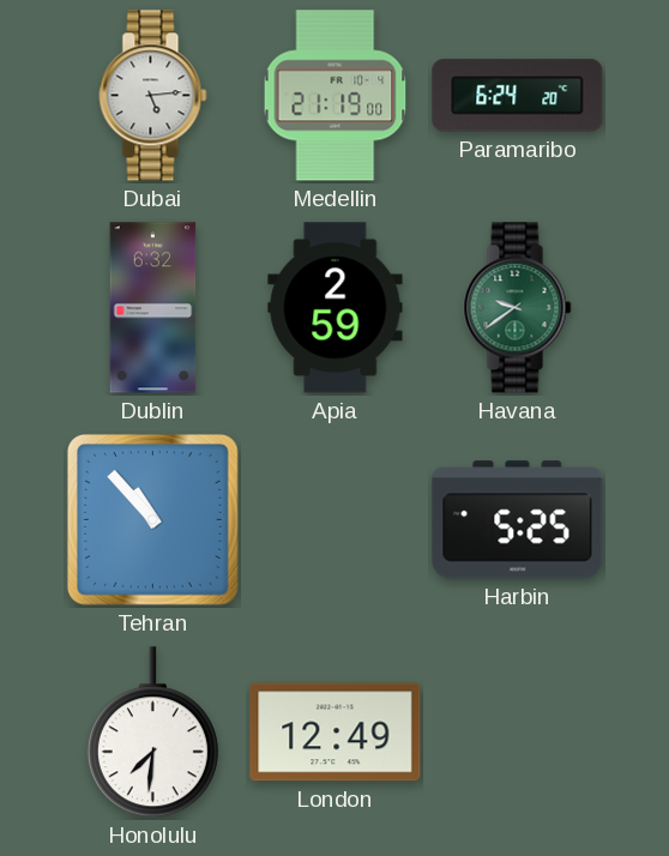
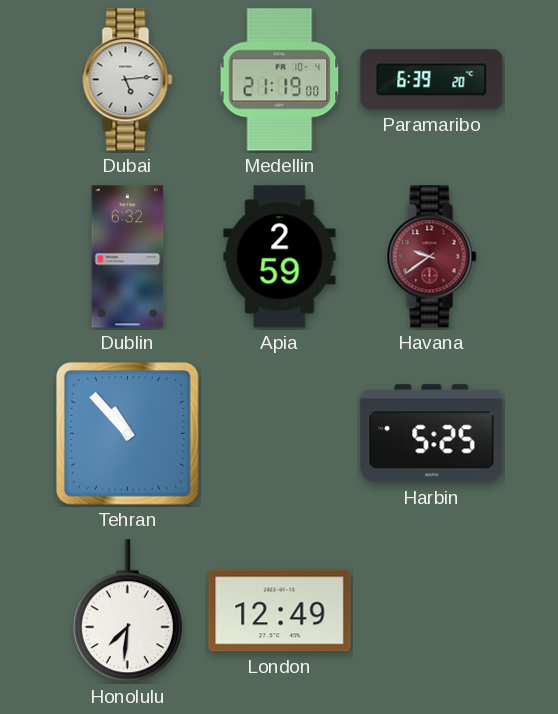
Paramaribo: 6:24 -> 6:39 (432, 80)
Havana dial: green -> burgundy (432, 257)
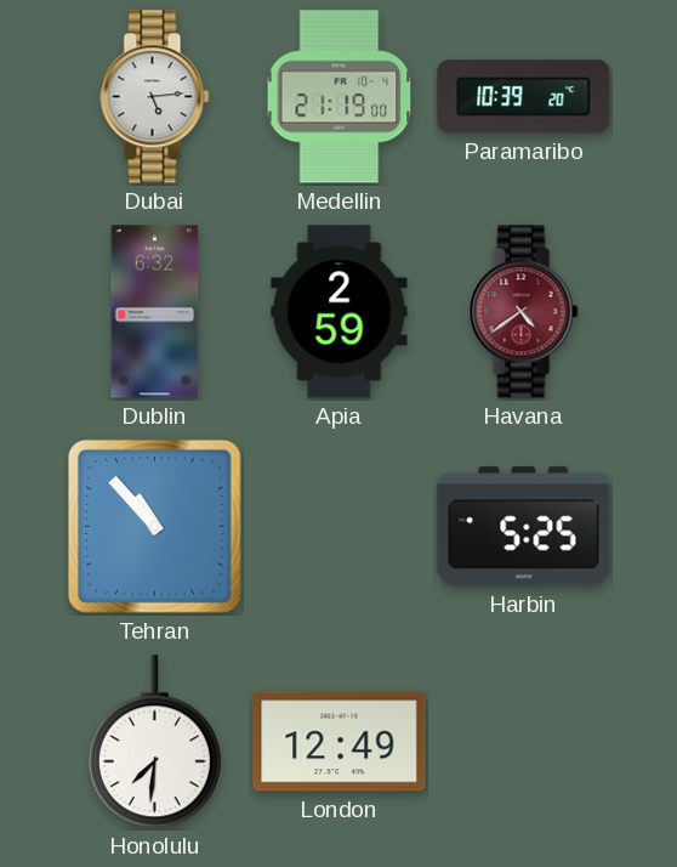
Paramaribo: 6:39 -> 10:39 (524, 97)
Havana: 9:39 -> 4:39 (524, 312)
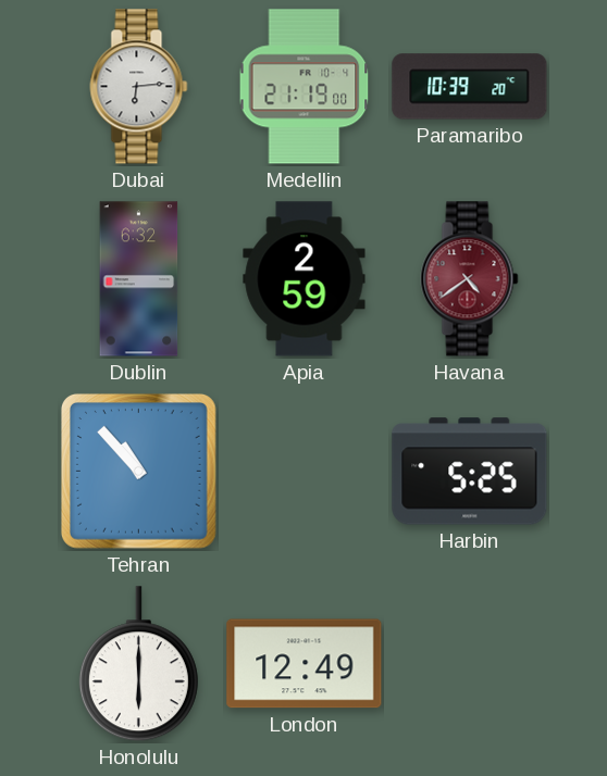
Dubai: 5:14 -> 6:14 (139, 87)
Honolulu: 7:31 -> 6:00 (138, 664)
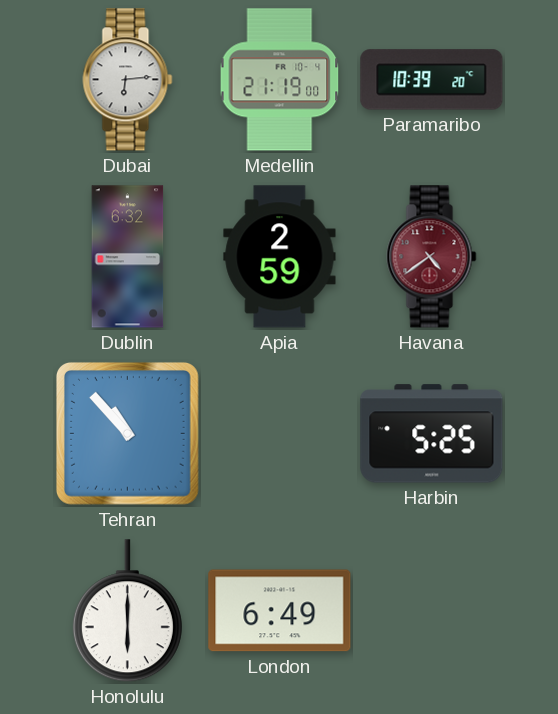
London: 12:49 -> 6:49 (280, 611)
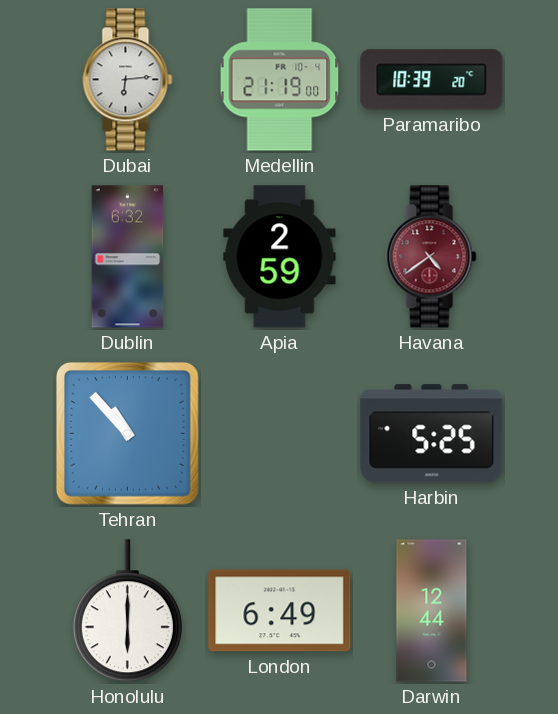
Darwin: none -> 12:44 (432, 611)
